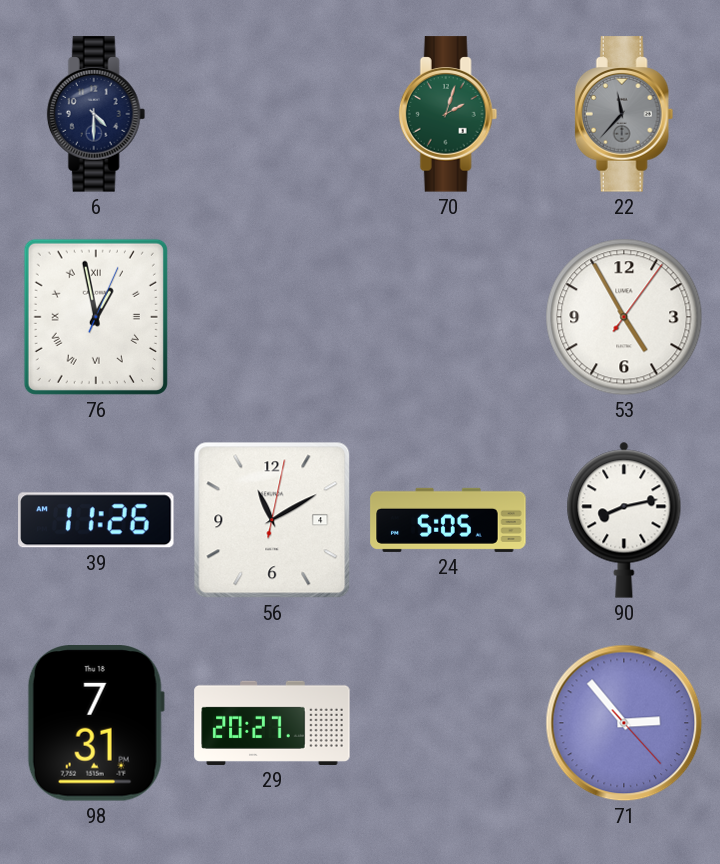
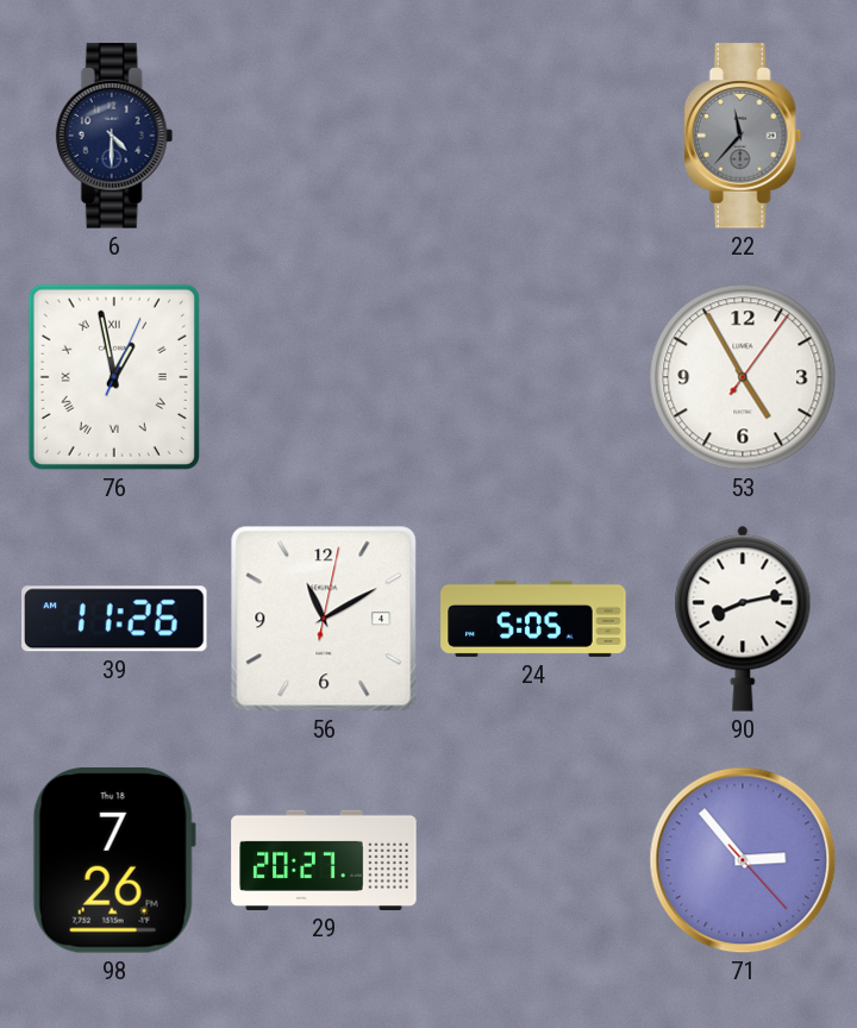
70: 2:03 -> none (448, 114)
98: 7:31 -> 7:26 (114, 860)
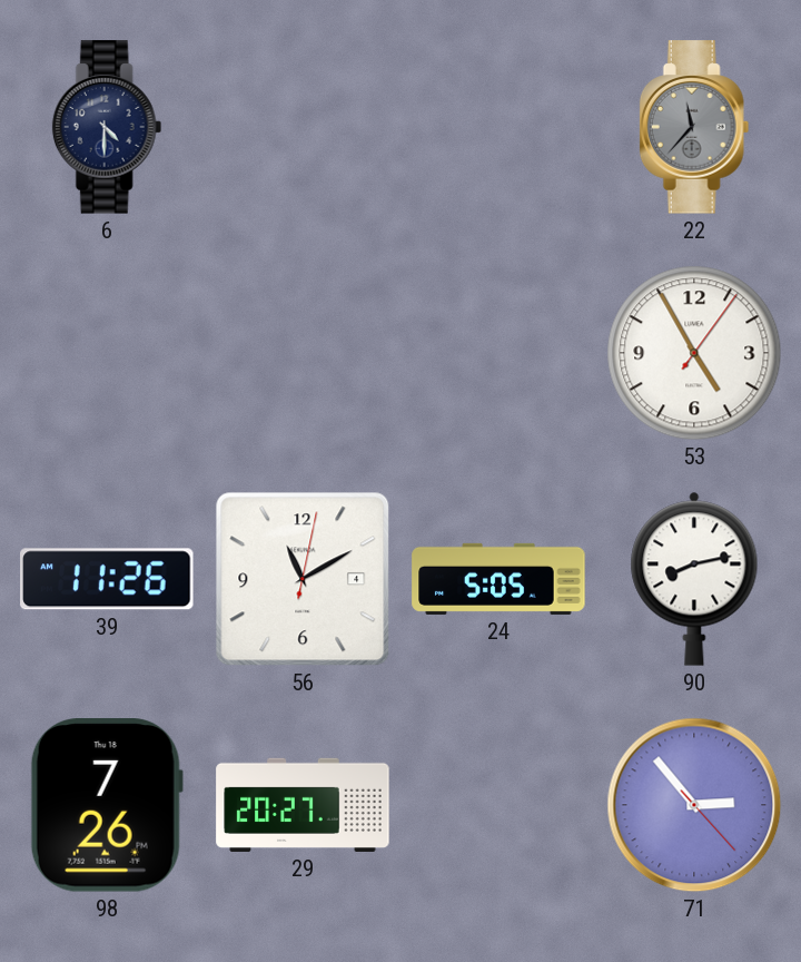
76: 12:58 -> none (114, 377)
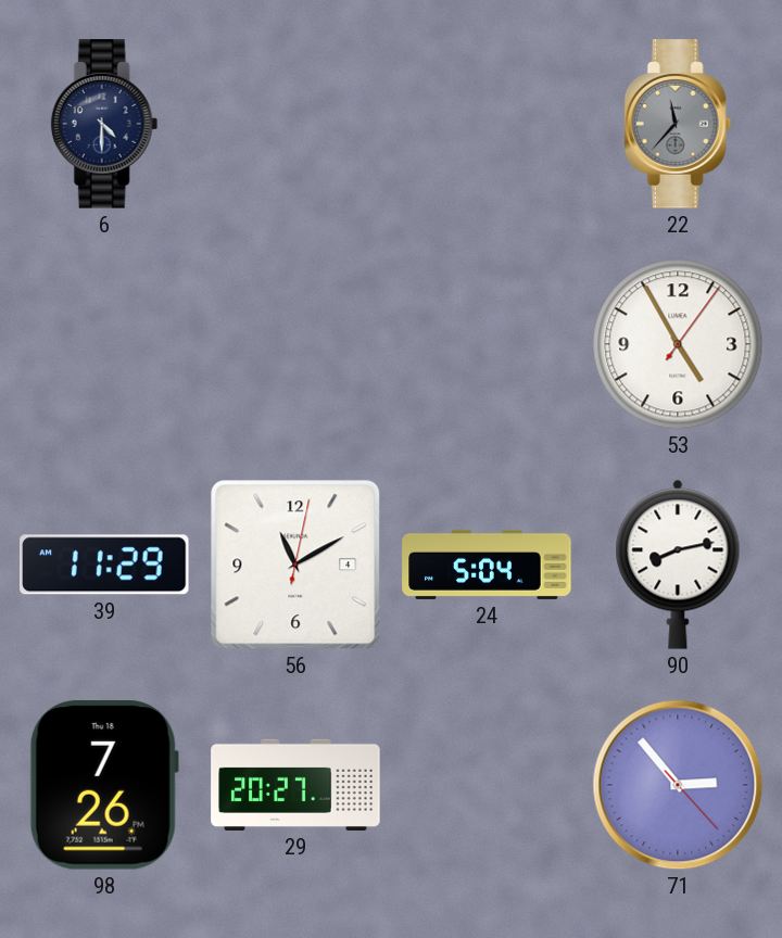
39: 11:26 -> 11:29 (104, 565)
24: 5:05 -> 5:04 (487, 565)
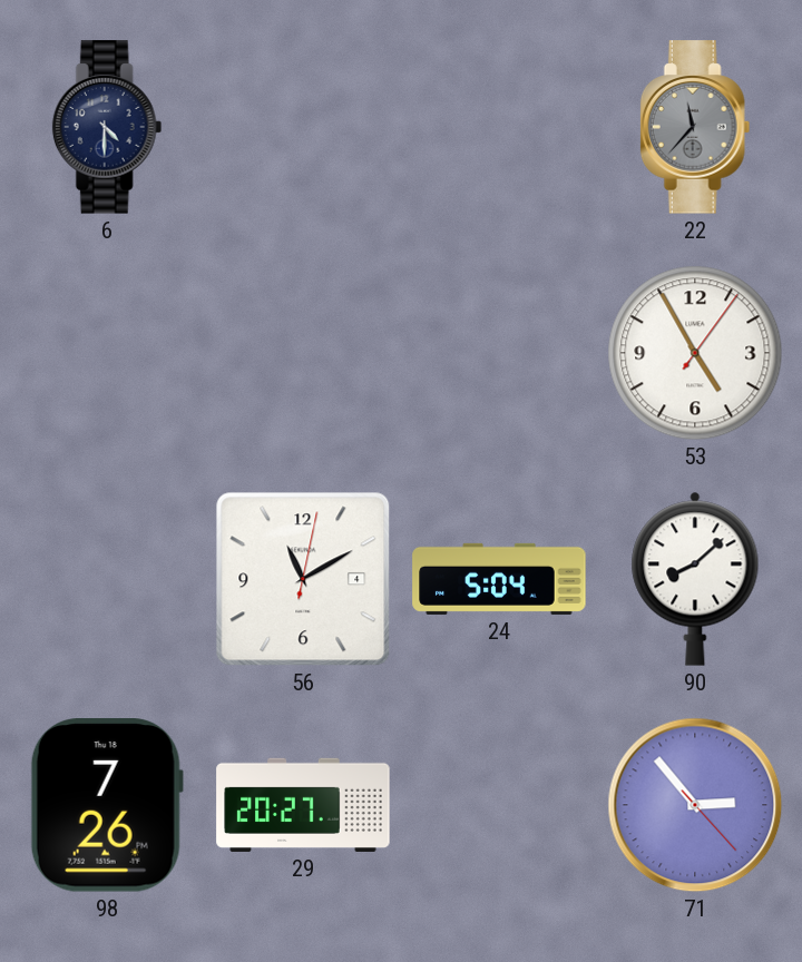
39: 11:29 -> none (104, 565)
90: 8:13 -> 8:08 (695, 579)
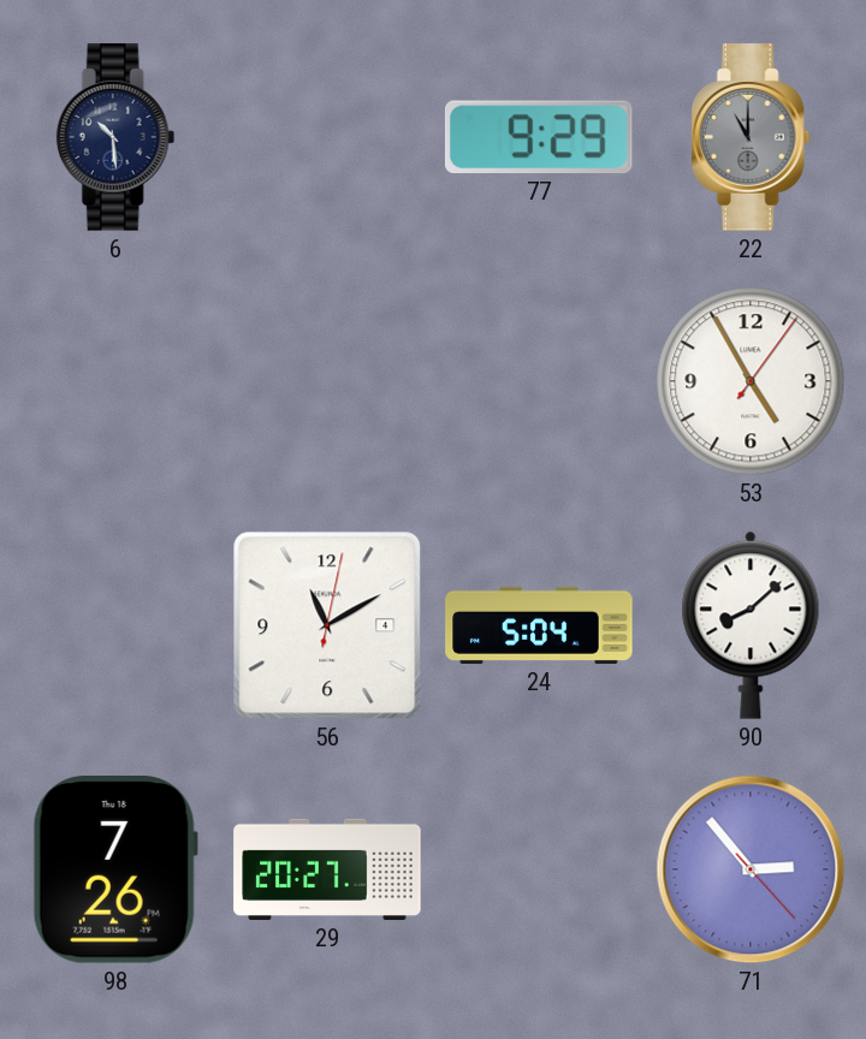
6: 4:30 -> 10:29 (115, 137)
77: none -> 9:29 (539, 137)
22: 11:37 -> 11:00 (751, 137)
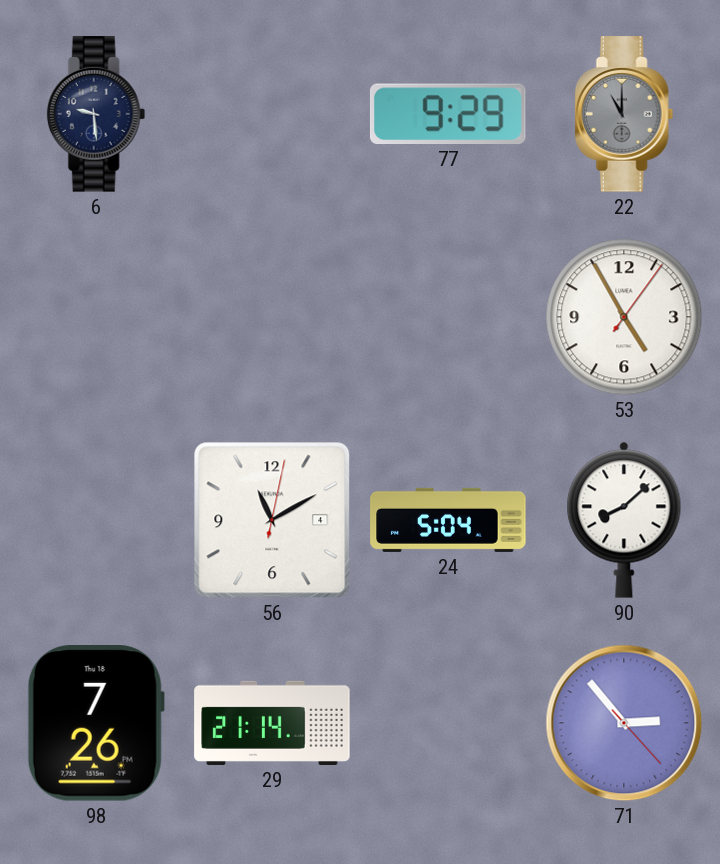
6: 10:29 -> 9:29 (96, 114)
29: 20:27 -> 21:14 (272, 723)
